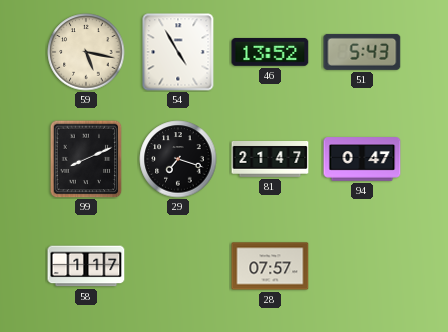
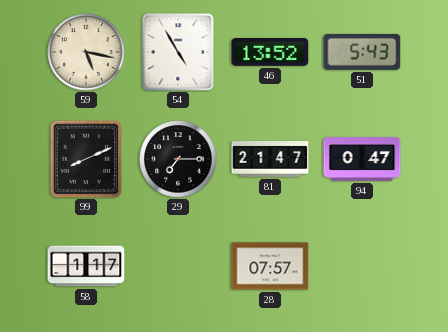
29: 7:18 -> 7:15 (178, 159)
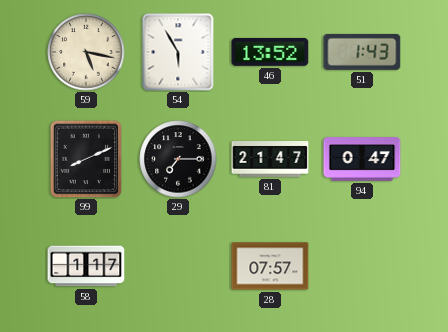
54: 4:55 -> 5:55 (178, 52)
51: 5:43 -> 1:43 (362, 52)
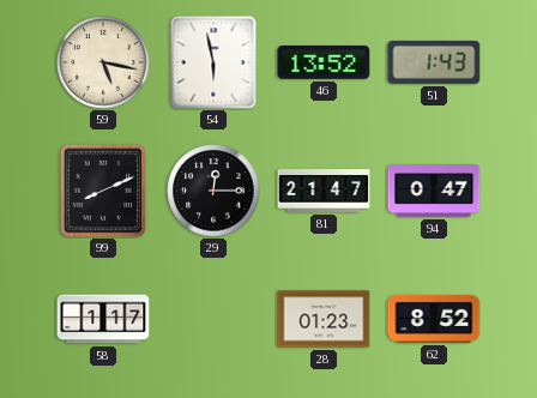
54: 5:55 -> 5:58 (213, 62)
29: 7:15 -> 12:15 (213, 191)
28: 07:57 -> 01:23 (324, 319)
62: none -> 8:52 (434, 319)
